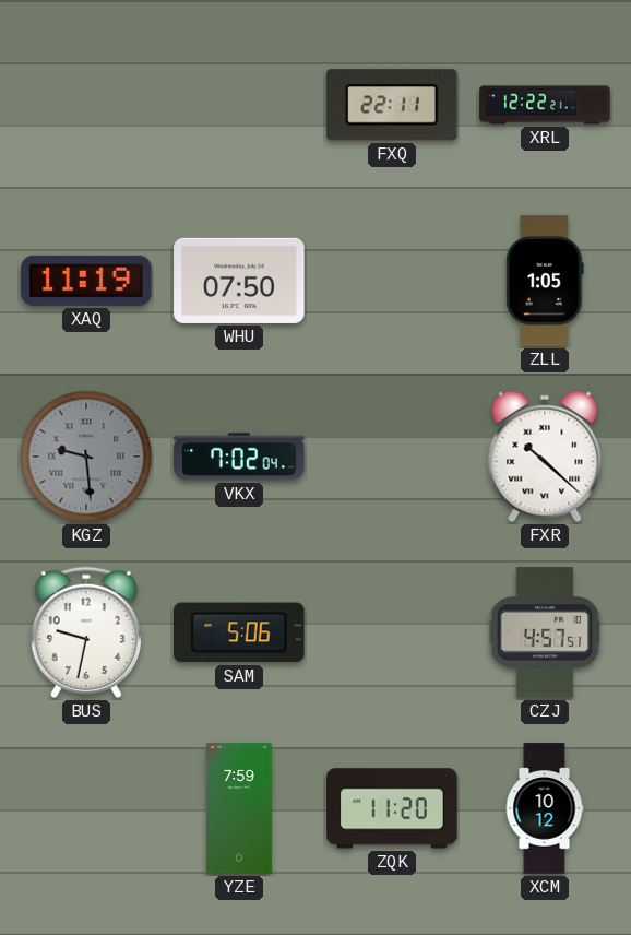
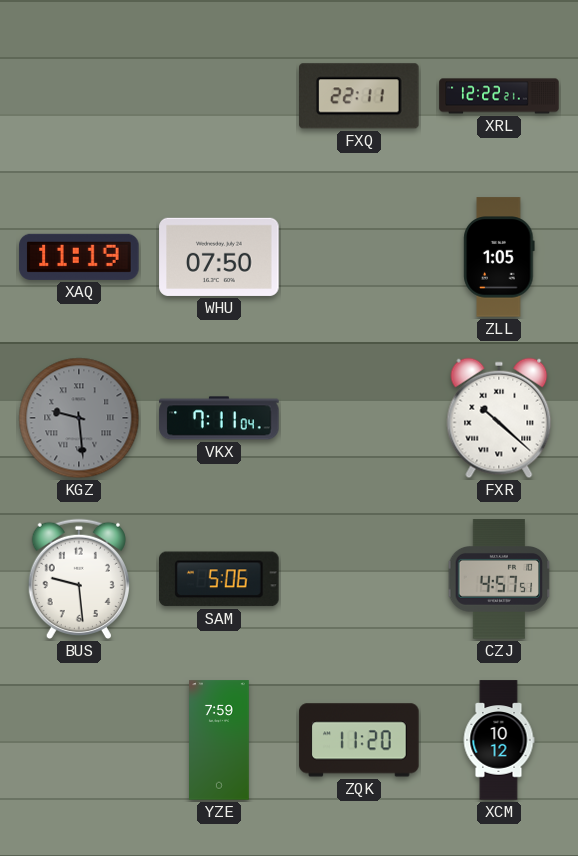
VKX: 7:02 -> 7:11 (219, 418)
BUS: 9:32 -> 9:29 (79, 579)
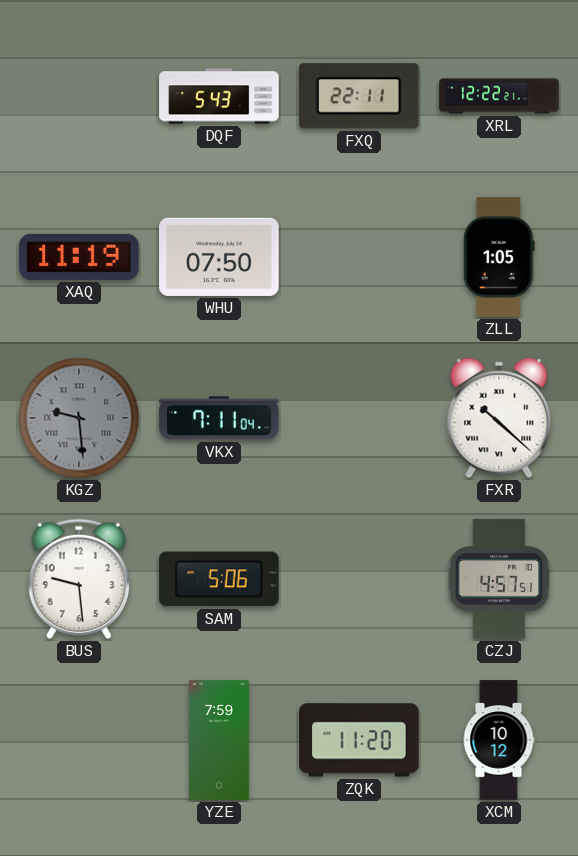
DQF: none -> 5:43 (219, 96)
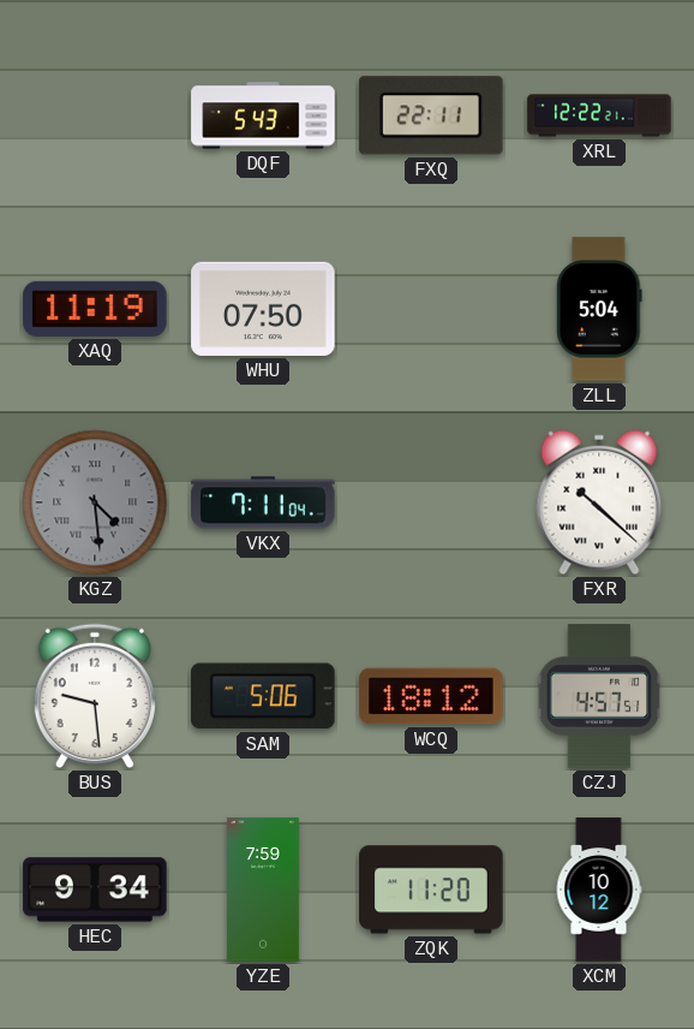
ZLL: 1:05 -> 5:04 (599, 309)
KGZ: 9:29 -> 4:29 (95, 502)
WCQ: none -> 18:12 (431, 696)
HEC: none -> 9:34 (95, 890)
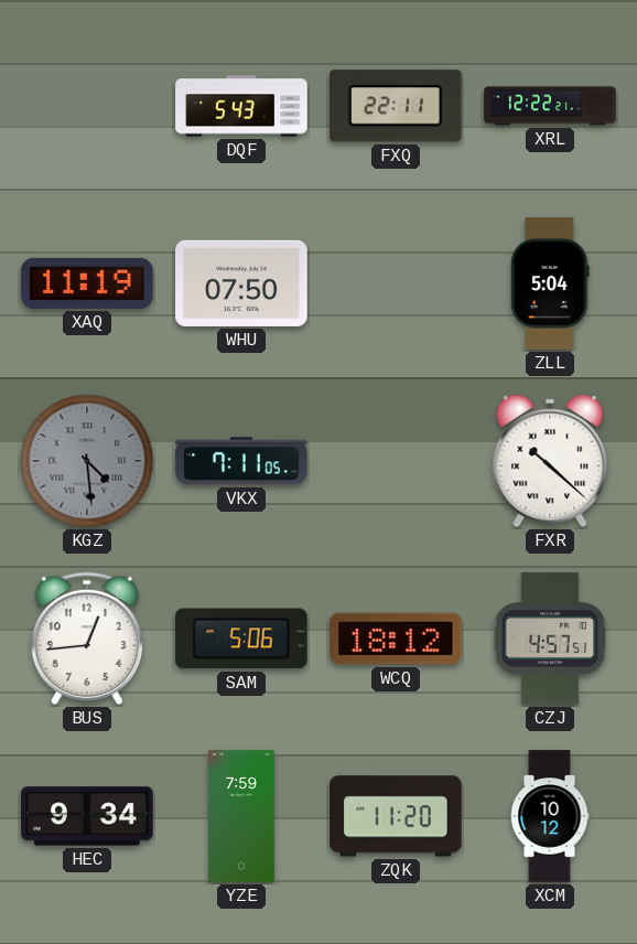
VKX: 7:11:04 -> 7:11:05 (241, 461)
BUS: 9:29 -> 12:44 (87, 639)
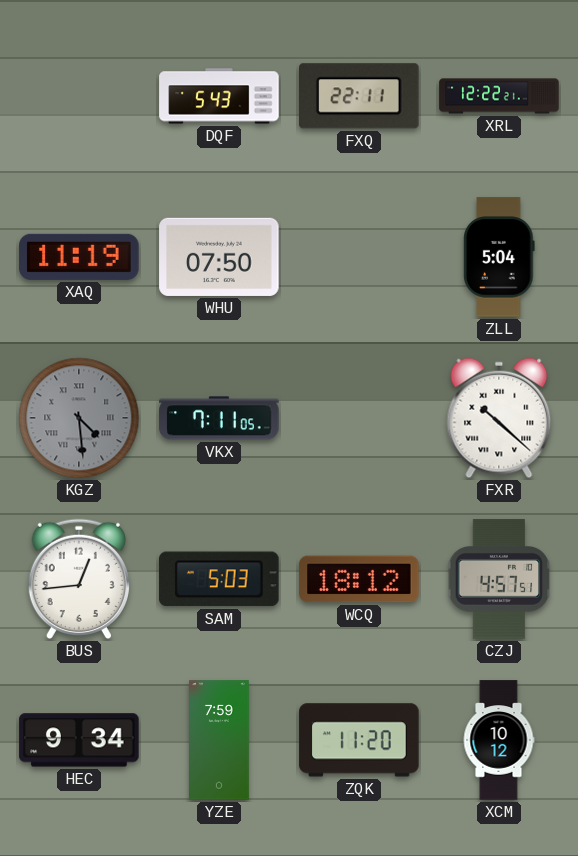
SAM: 5:06 -> 5:03 (220, 579)
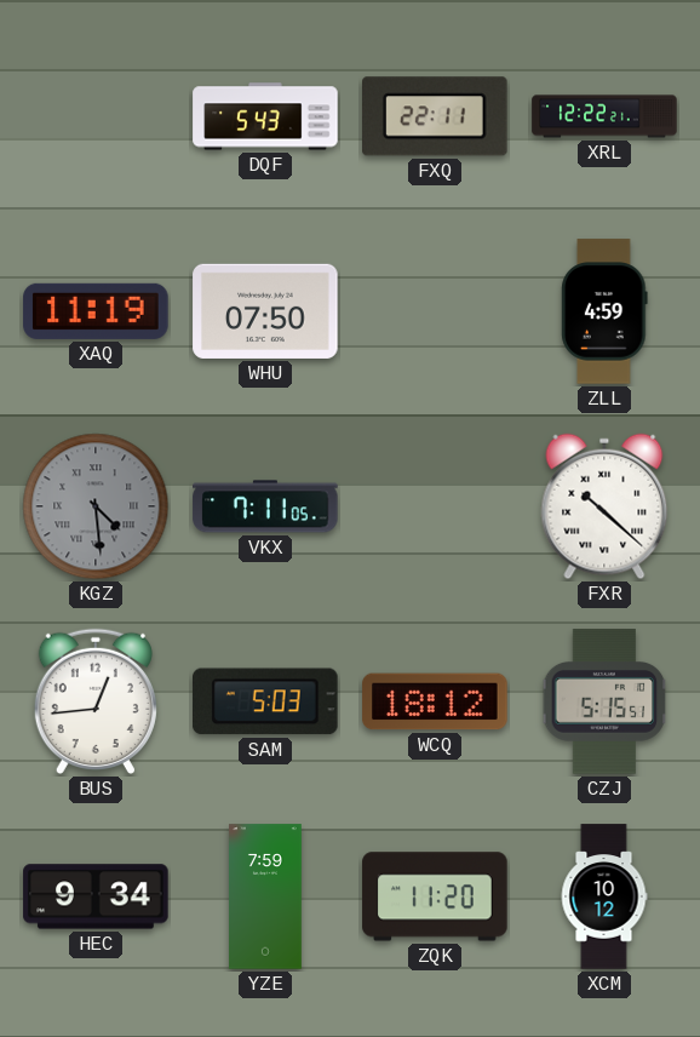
ZLL: 5:04 -> 4:59 (604, 311)
CZJ: 4:57 -> 5:15 (604, 701)
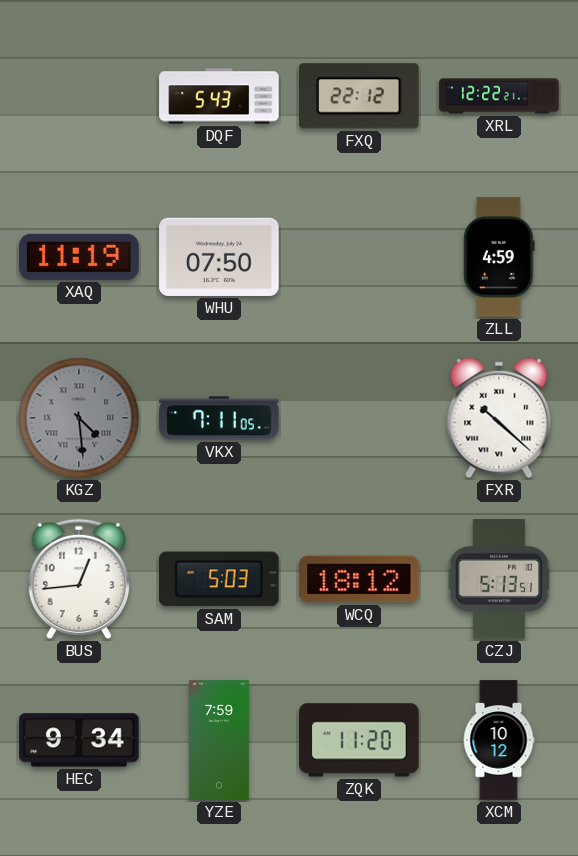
FXQ: 22:11 -> 22:12 (360, 96)
CZJ: 5:15 -> 5:13 (499, 579)
